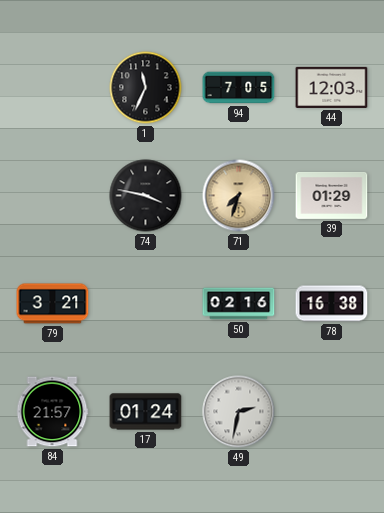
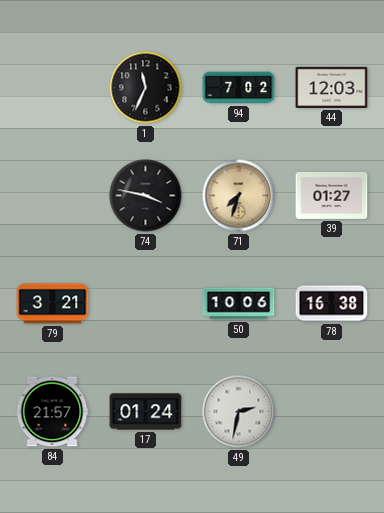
94: 7:05 -> 7:02 (239, 88)
39: 01:29 -> 01:27 (332, 195)
50: 02:16 -> 10:06 (239, 304)
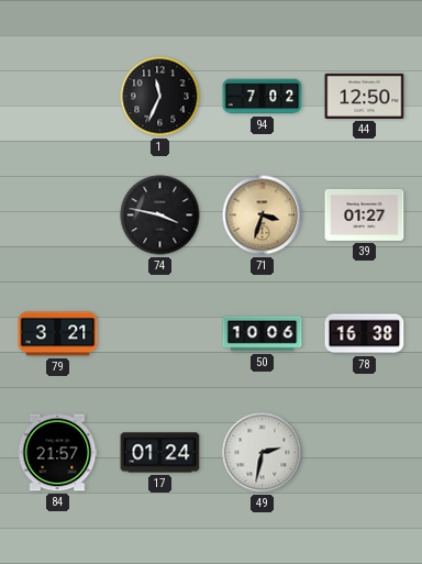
44: 12:03 -> 12:50 (365, 96)
71: 7:33 -> 3:33 (263, 215)
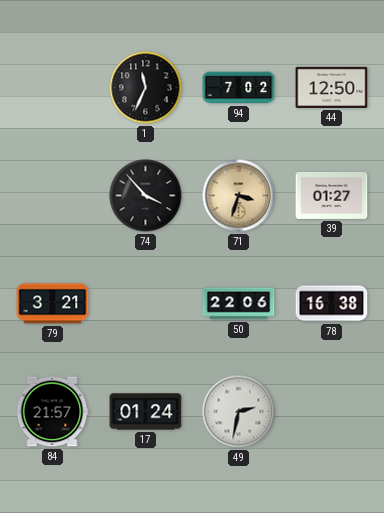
74: 3:47 -> 3:53 (146, 196)
50: 10:06 -> 22:06 (239, 304)
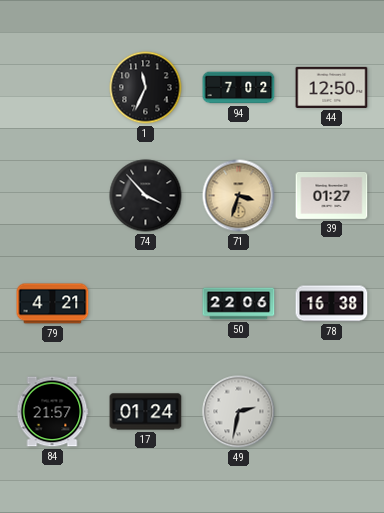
79: 3:21 -> 4:21 (53, 304)
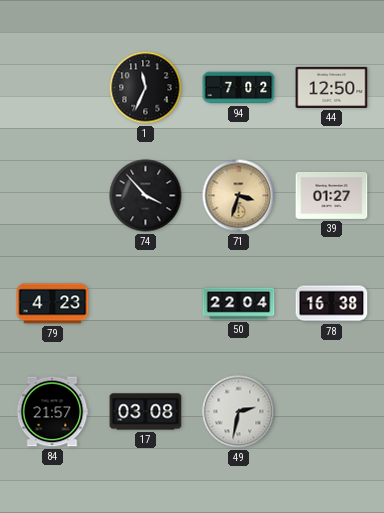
79: 4:21 -> 4:23 (53, 304)
50: 22:06 -> 22:04 (239, 304)
17: 01:24 -> 03:08 (146, 412)
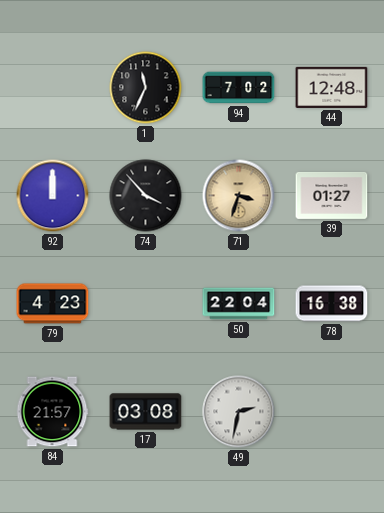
44: 12:50 -> 12:48 (332, 87)
92: none -> 12:00 (53, 196)
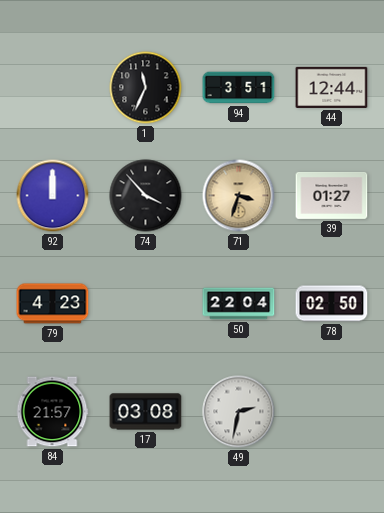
94: 7:02 -> 3:51 (239, 88)
44: 12:48 -> 12:44 (332, 87)
78: 16:38 -> 02:50 (332, 304)
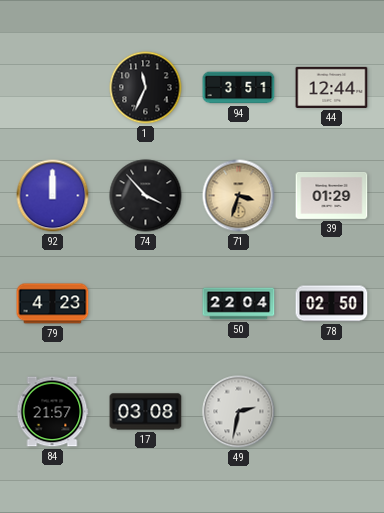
39: 01:27 -> 01:29 (332, 195)
